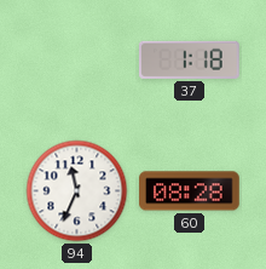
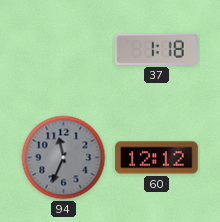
94 dial: white -> grey (64, 158)
60: 08:28 -> 12:12 (157, 158)
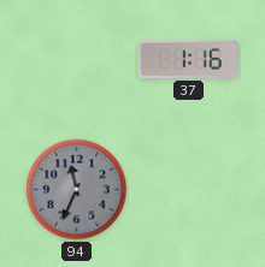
37: 1:18 -> 1:16 (189, 59)
60: 12:12 -> none (157, 158)
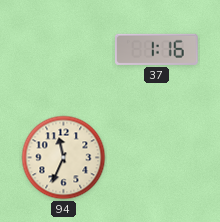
94 dial: grey -> cream (64, 158)
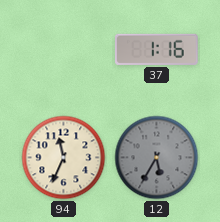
12: none -> 5:35 (157, 158)
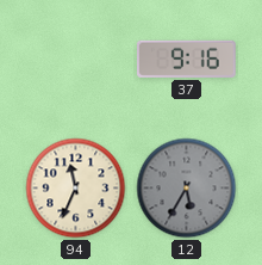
37: 1:16 -> 9:16 (187, 58)
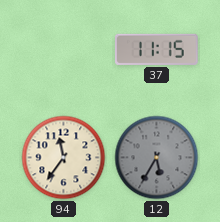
37: 9:16 -> 11:15 (157, 49)
94: 11:34 -> 11:36 (64, 158)
